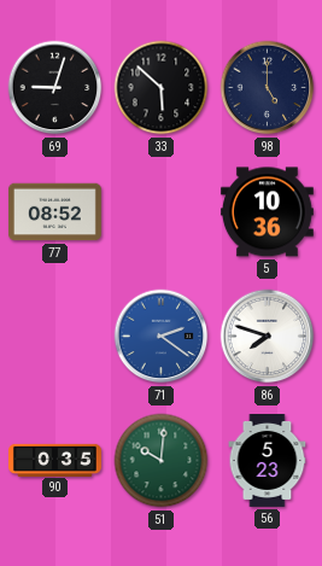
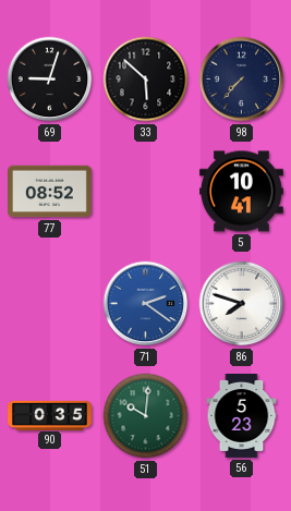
98: 5:00 -> 7:37 (242, 80)
5: 10:36 -> 10:41 (241, 192)
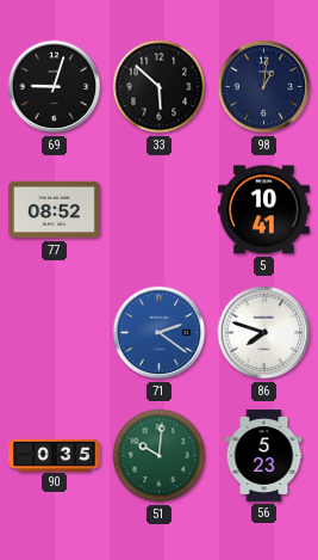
98: 7:37 -> 1:01 (264, 87)
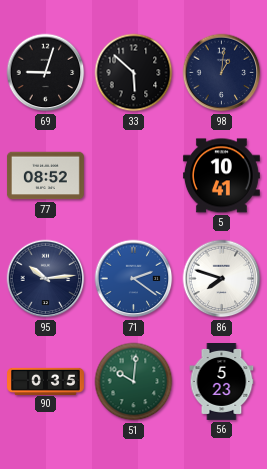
95: none -> 10:14 (46, 279)
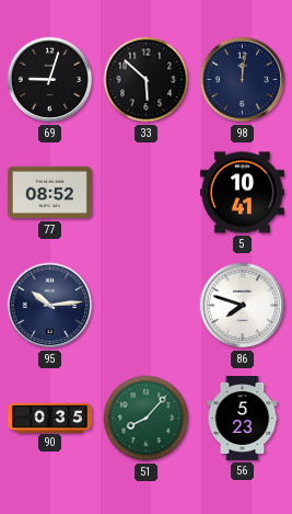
98: 1:01 -> 12:01 (243, 80)
71: 2:21 -> none (134, 279)
51: 10:01 -> 8:07 (147, 419)
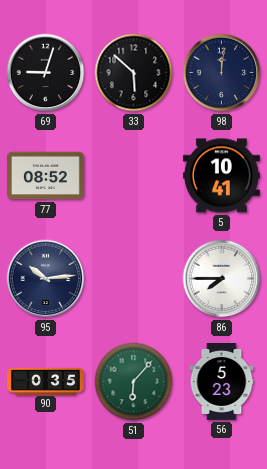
86: 7:48 -> 7:45 (222, 279)
51: 8:07 -> 6:07 (134, 382)
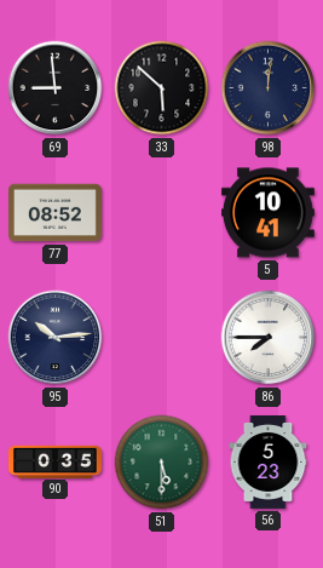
69: 9:03 -> 8:59 (56, 88)
51: 6:07 -> 5:30 (162, 463)
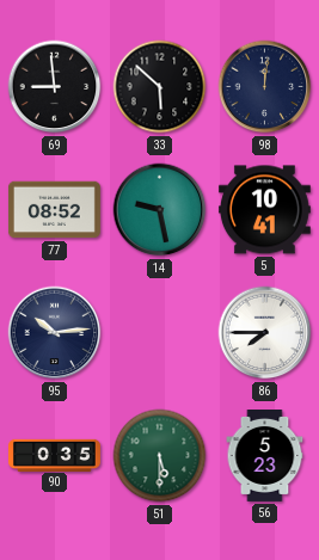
14: none -> 9:28 (160, 210)
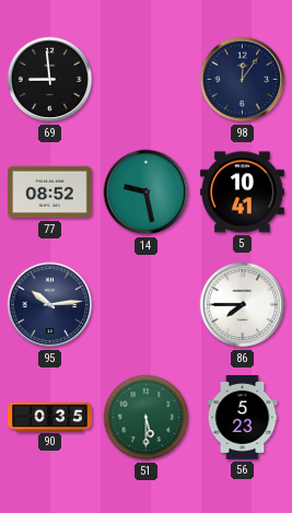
33: 5:52 -> none (160, 87)
98: 12:01 -> 12:06 (243, 80)
